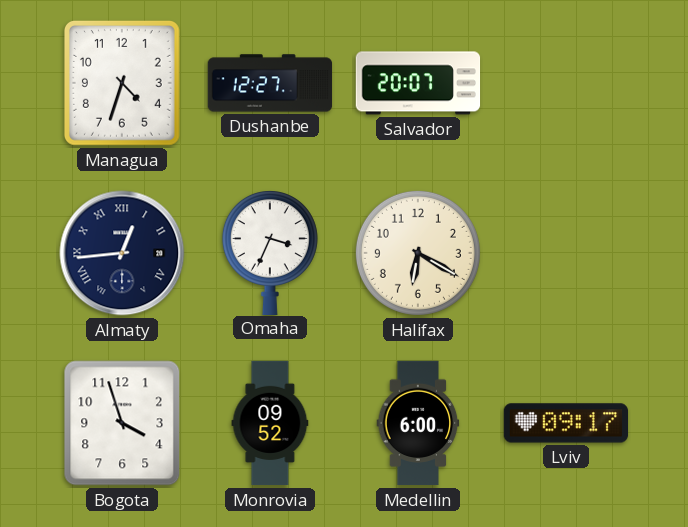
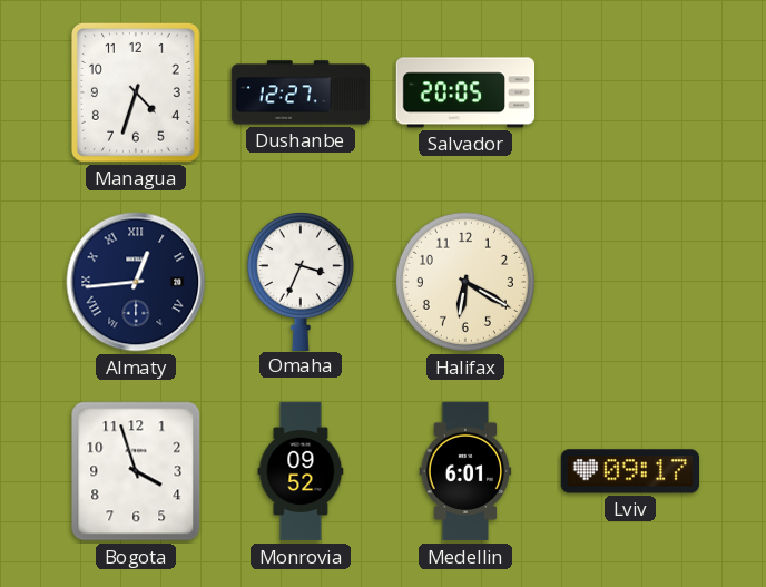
Salvador: 20:07 -> 20:05 (465, 92)
Medellin: 6:00 -> 6:01 (465, 471)
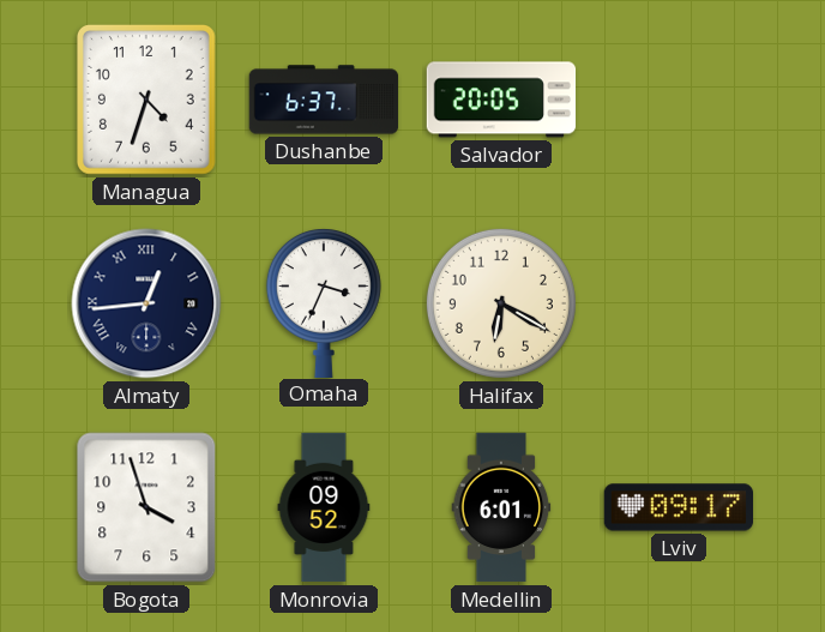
Dushanbe: 12:27 -> 6:37 (324, 100)
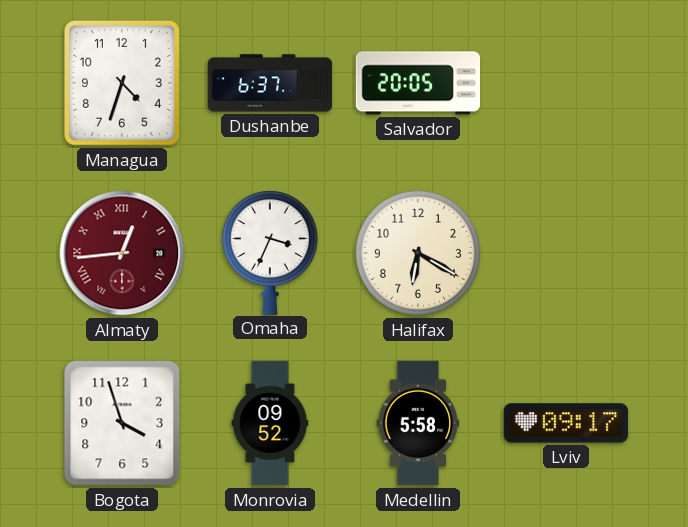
Almaty dial: navy -> burgundy (122, 253)
Medellin: 6:01 -> 5:58 (418, 423)
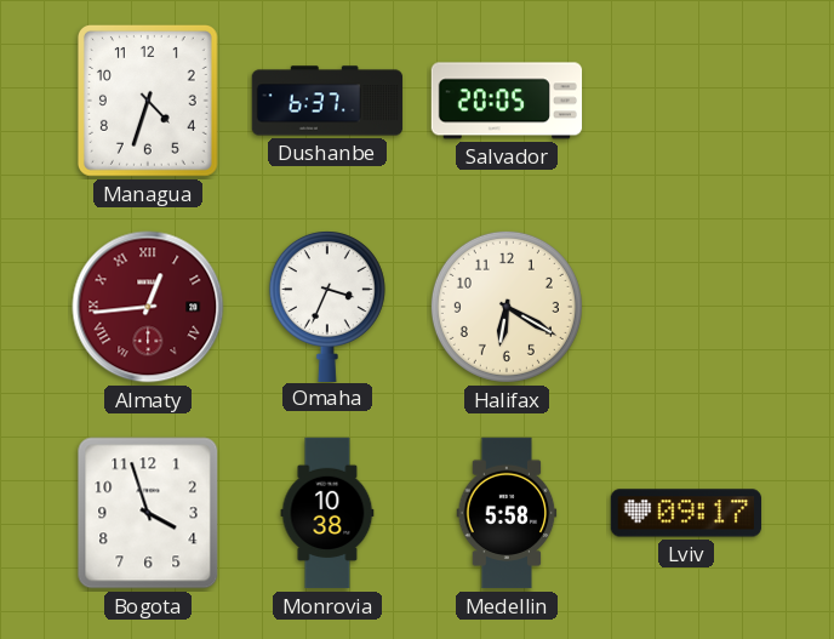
Monrovia: 09:52 -> 10:38 (327, 513)
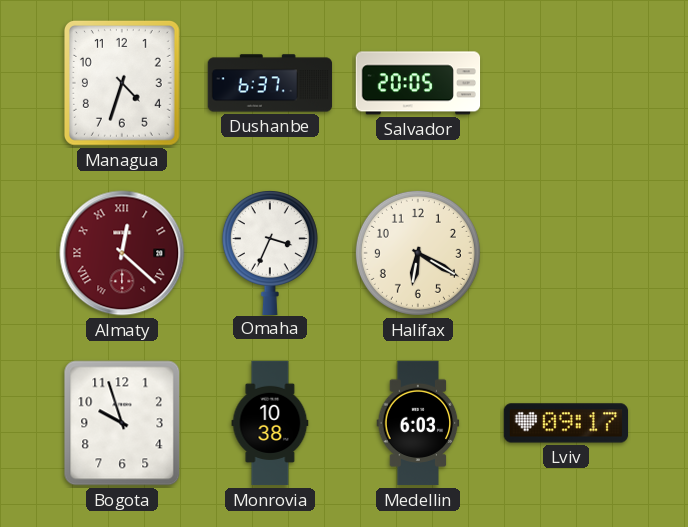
Almaty: 12:44 -> 12:22 (122, 253)
Bogota: 3:57 -> 9:57 (122, 423)
Medellin: 5:58 -> 6:03 (418, 423)
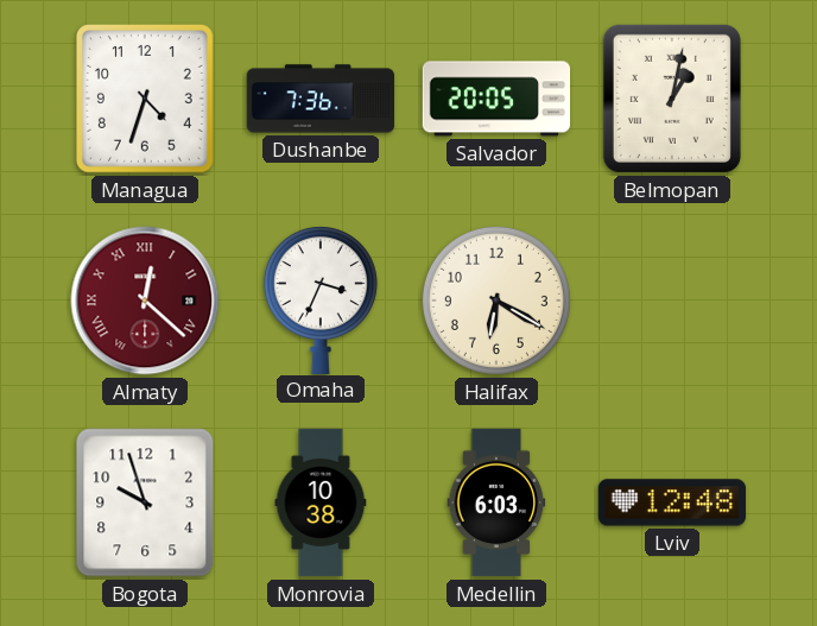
Dushanbe: 6:37 -> 7:36 (321, 99)
Belmopan: none -> 1:02 (672, 99)
Lviv: 09:17 -> 12:48 (672, 502)
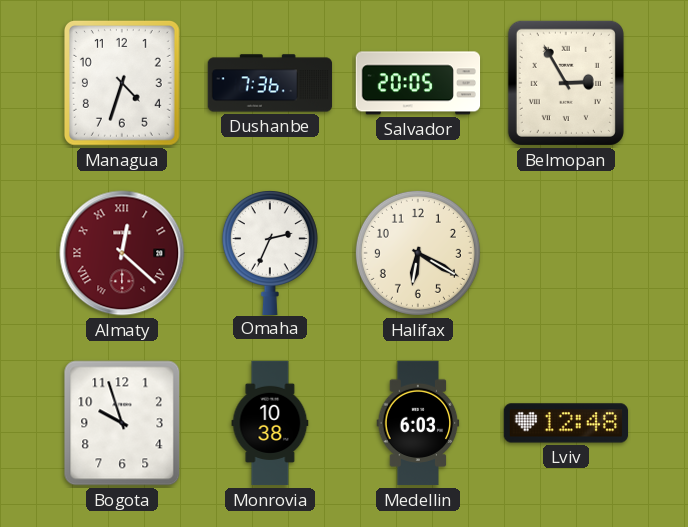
Belmopan: 1:02 -> 2:55 (566, 83)
Omaha: 3:34 -> 2:34 (270, 253)
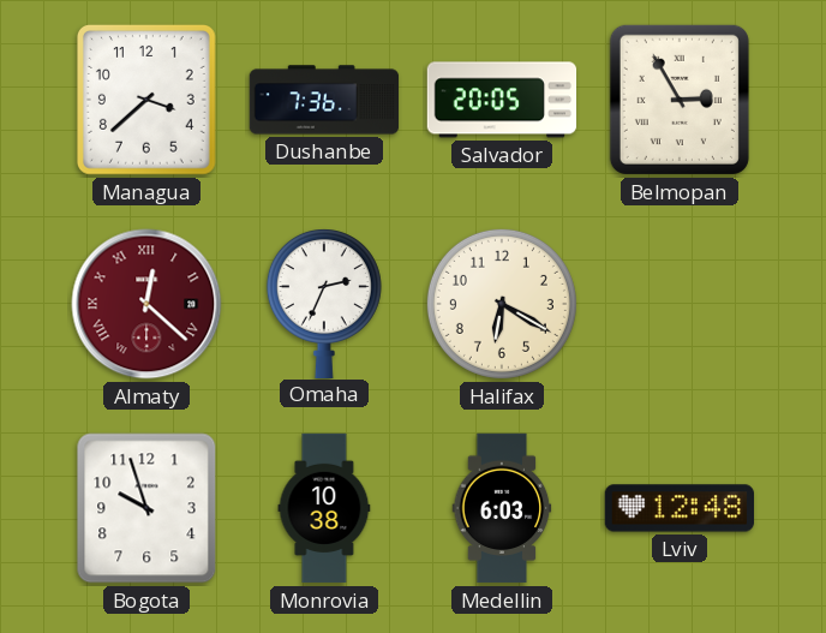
Managua: 4:33 -> 3:38 (146, 100)
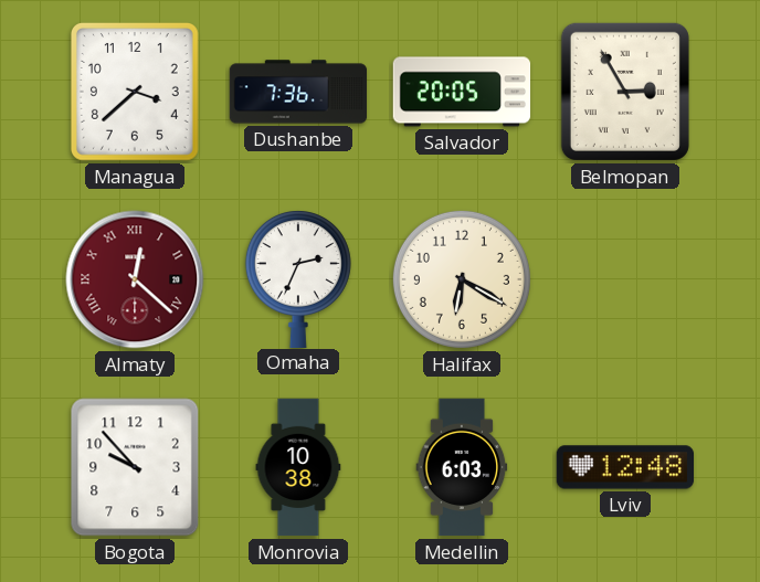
Bogota: 9:57 -> 9:53 (135, 467)
